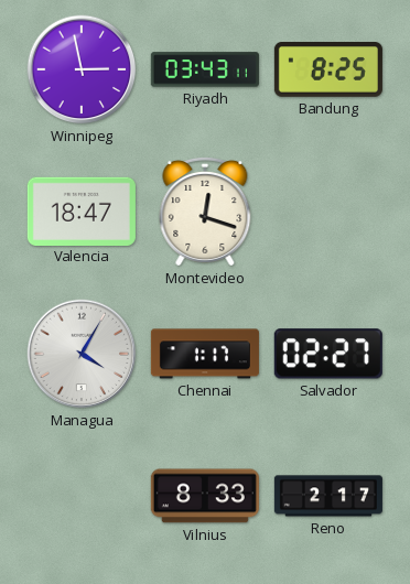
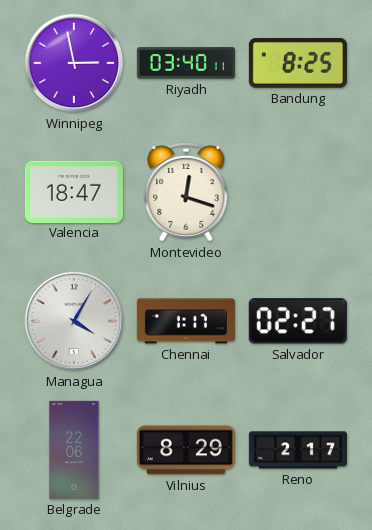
Riyadh: 03:43 -> 03:40 (186, 63)
Belgrade: none -> 22:06 (74, 450)
Vilnius: 8:33 -> 8:29 (186, 450)
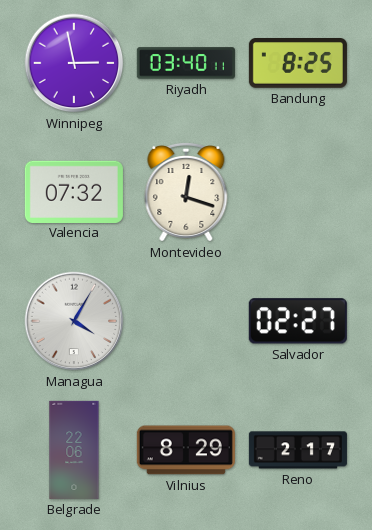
Valencia: 18:47 -> 07:32 (74, 191)
Chennai: 1:17 -> none (186, 321)
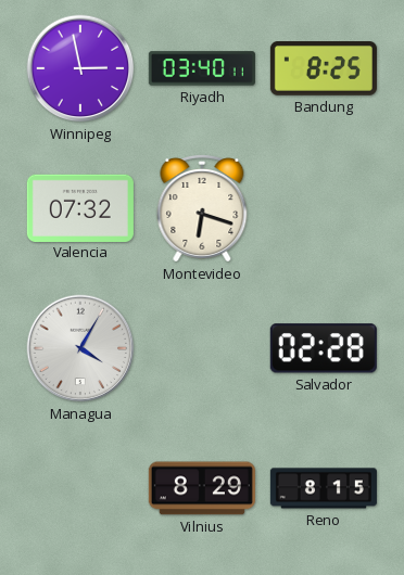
Montevideo: 12:18 -> 6:18 (202, 208)
Salvador: 02:27 -> 02:28 (324, 348)
Belgrade: 22:06 -> none (74, 450)
Reno: 2:17 -> 8:15 (324, 488)
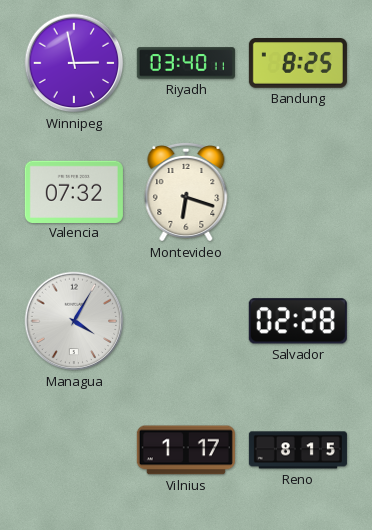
Vilnius: 8:29 -> 1:17 (186, 450)
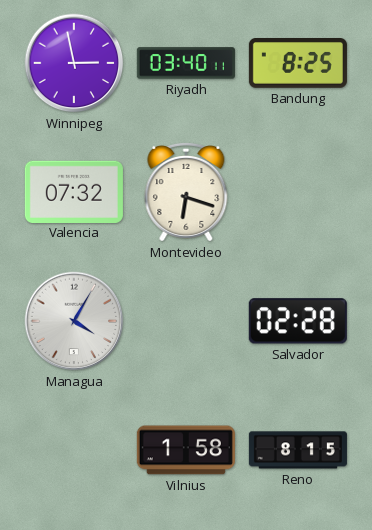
Vilnius: 1:17 -> 1:58 (186, 450)
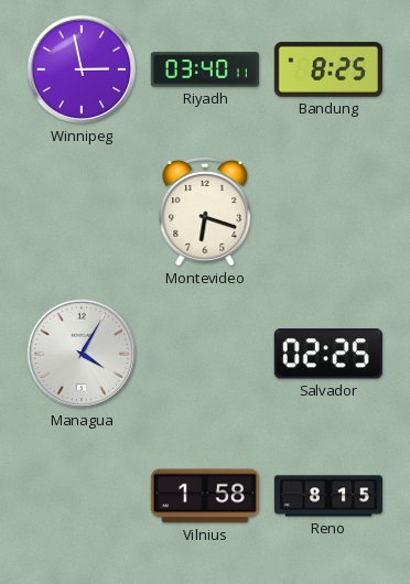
Valencia: 07:32 -> none (74, 191)
Salvador: 02:28 -> 02:25 (328, 354)
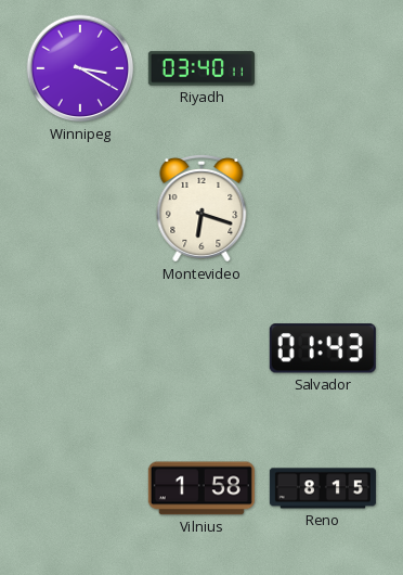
Winnipeg: 2:58 -> 3:20 (80, 68)
Bandung: 8:25 -> none (328, 69)
Managua: 4:05 -> none (82, 354)
Salvador: 02:25 -> 01:43 (323, 348)
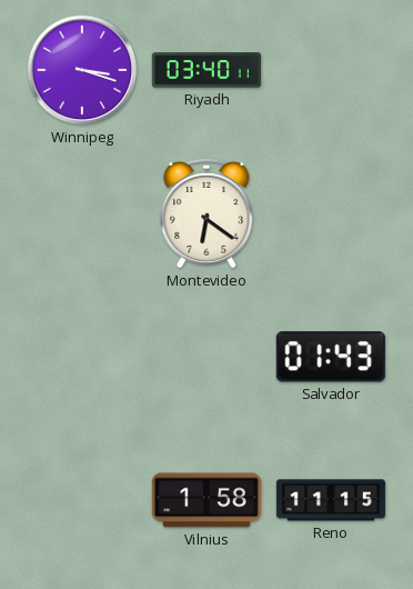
Winnipeg: 3:20 -> 3:18 (82, 70)
Montevideo: 6:18 -> 6:21 (206, 213)
Reno: 8:15 -> 11:15 (331, 500)
